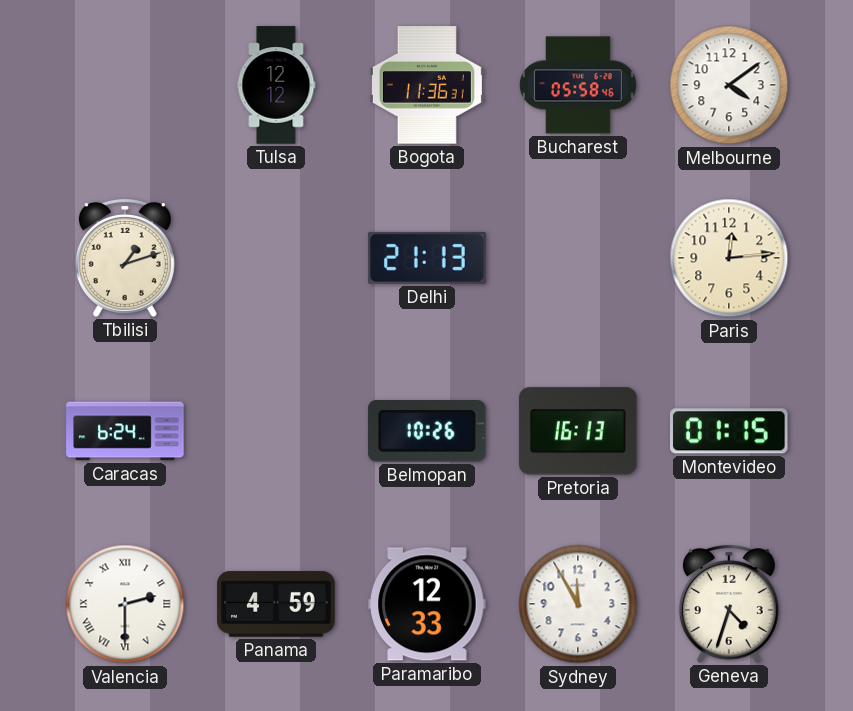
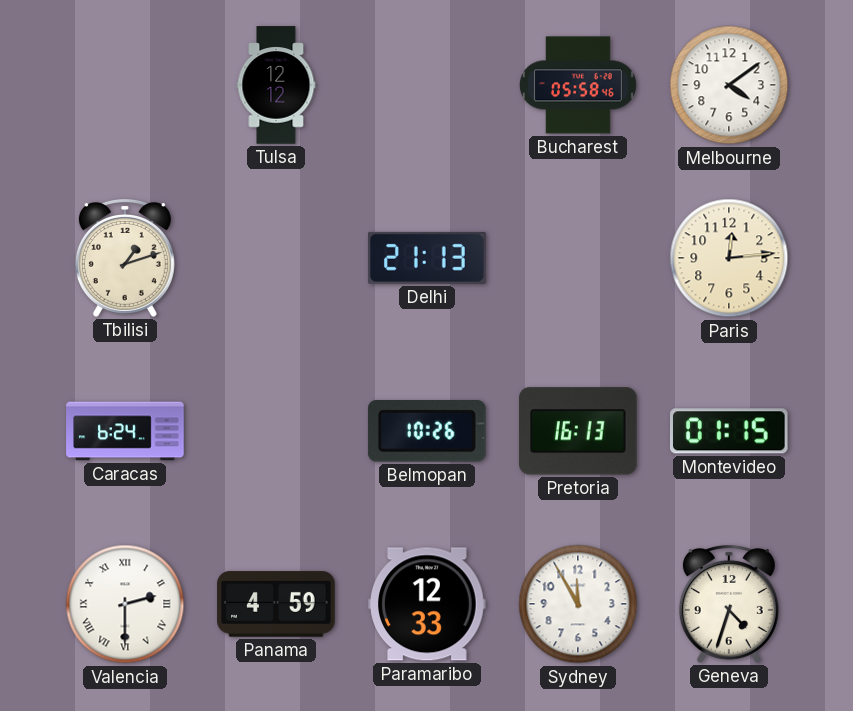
Bogota: 11:36 -> none (427, 85)
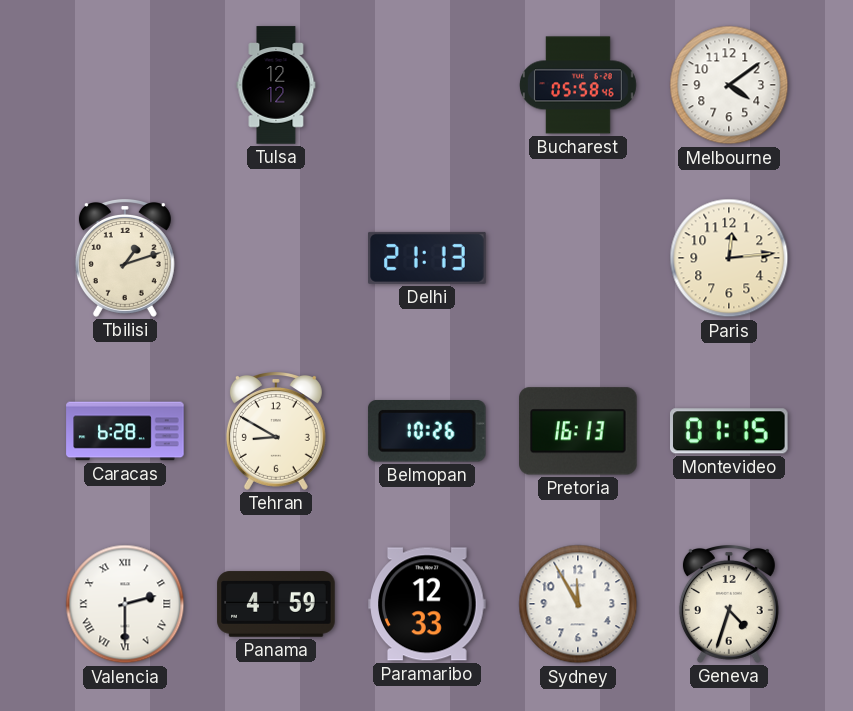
Caracas: 6:24 -> 6:28 (125, 431)
Tehran: none -> 8:50 (276, 432)
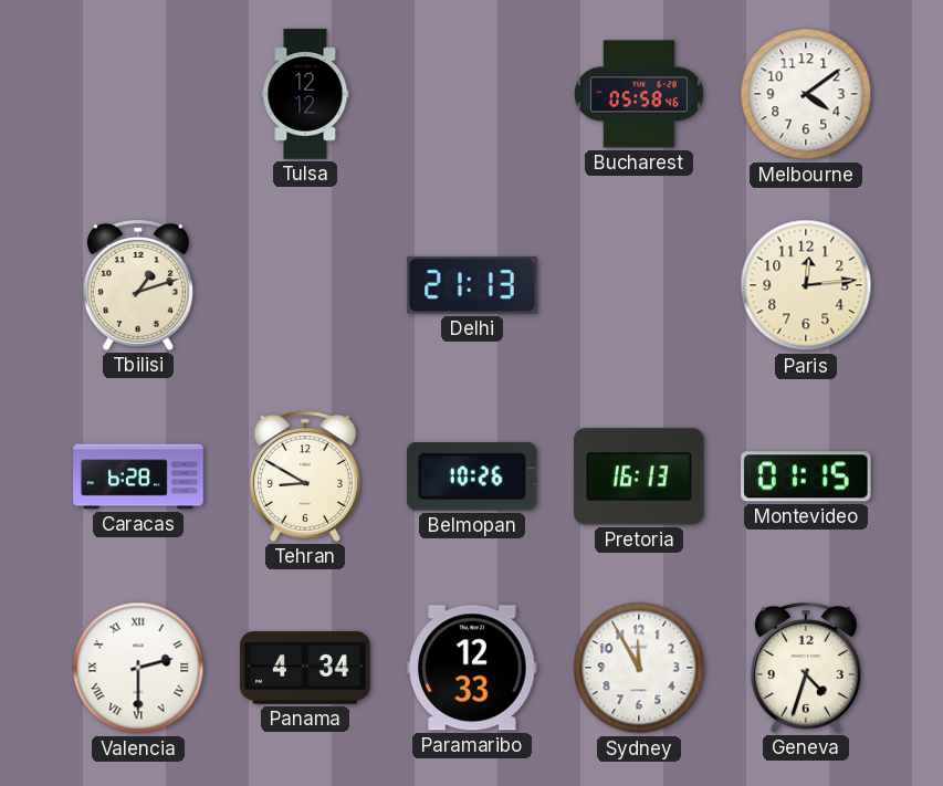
Panama: 4:59 -> 4:34 (305, 668)
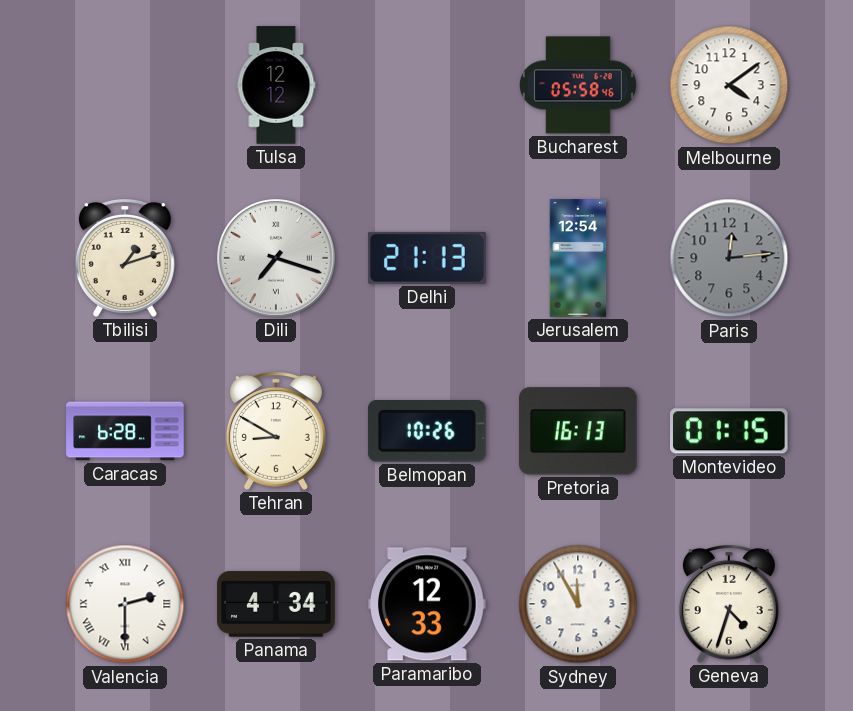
Dili: none -> 7:18 (276, 258)
Jerusalem: none -> 12:54 (578, 258)
Paris dial: cream -> grey (729, 258)
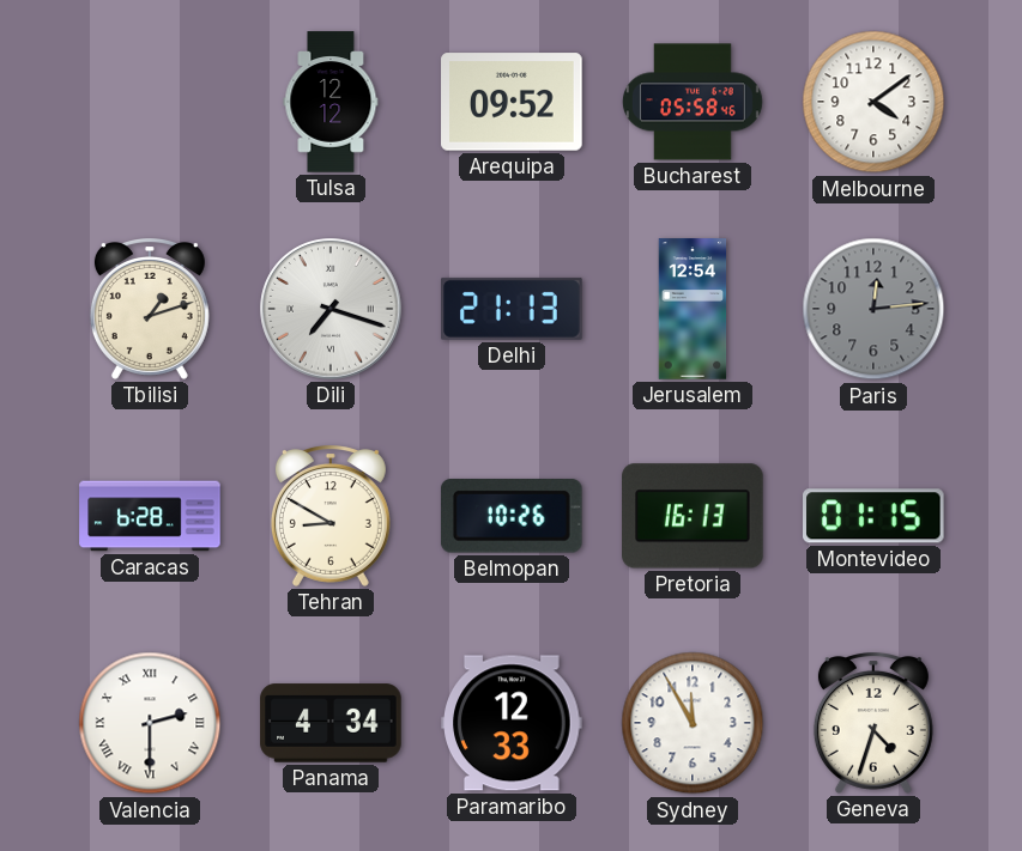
Arequipa: none -> 09:52 (512, 102)
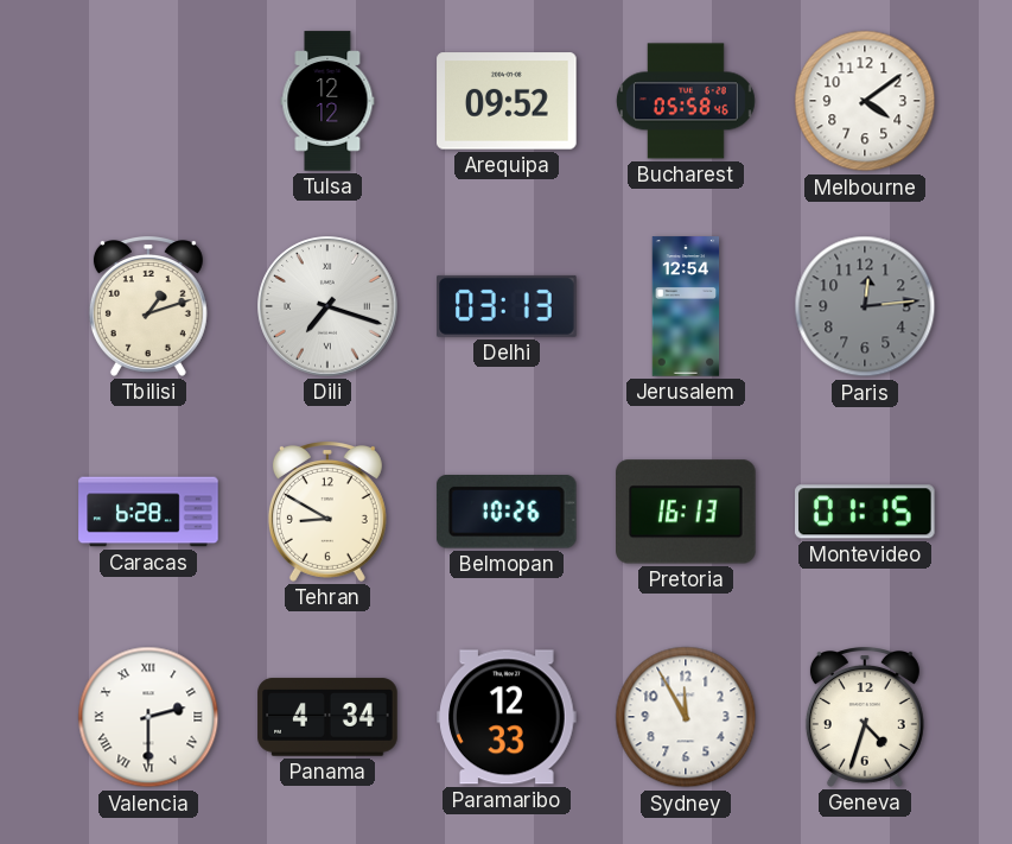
Delhi: 21:13 -> 03:13 (507, 306)
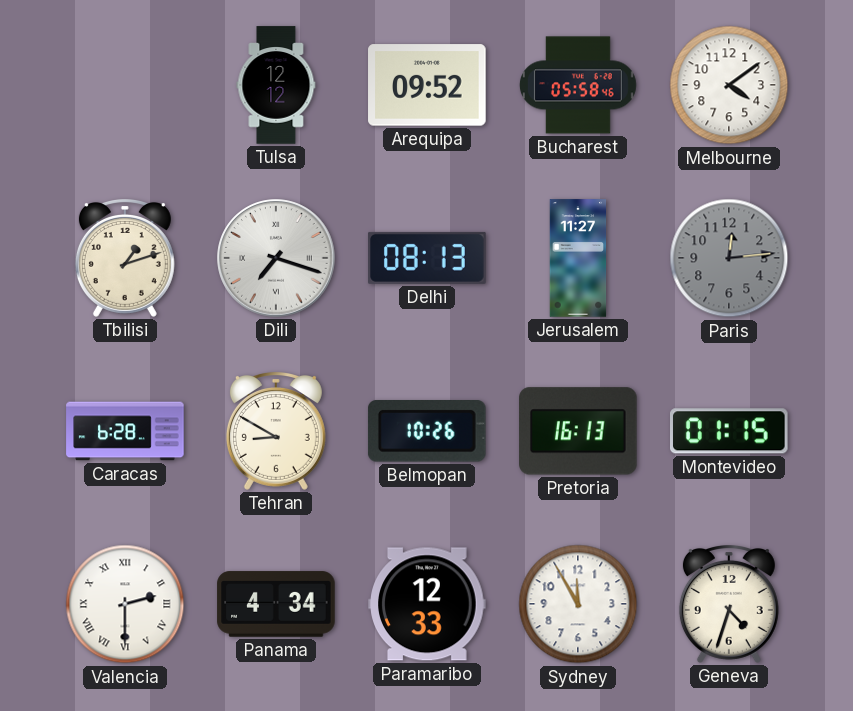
Delhi: 03:13 -> 08:13 (427, 258)
Jerusalem: 12:54 -> 11:27 (578, 258)
